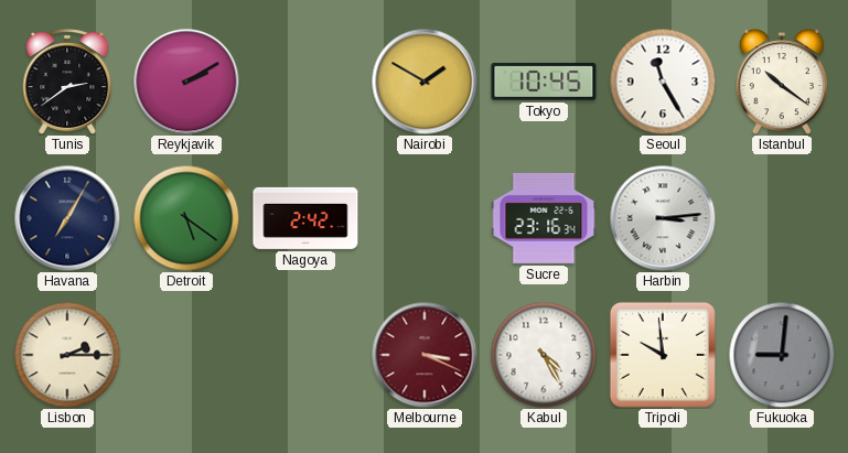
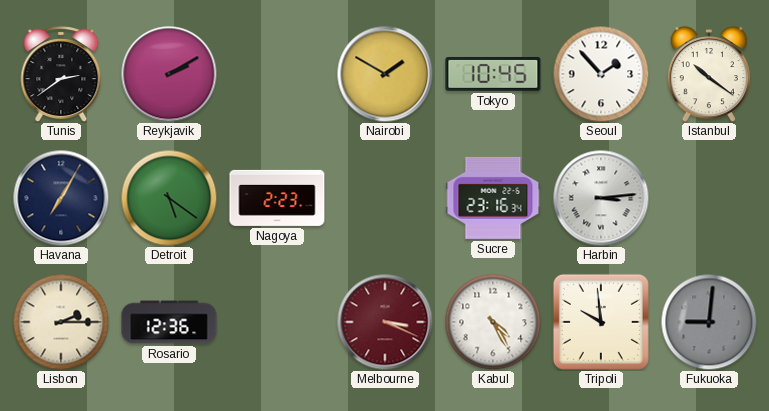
Seoul: 11:25 -> 1:53 (601, 74)
Nagoya: 2:42 -> 2:23 (277, 198)
Rosario: none -> 12:36 (169, 322)
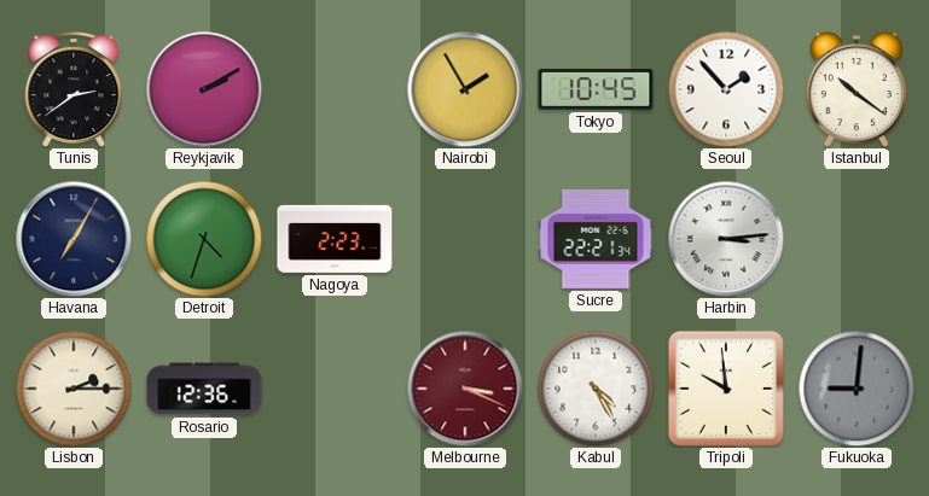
Nairobi: 1:50 -> 1:55 (465, 89)
Detroit: 5:21 -> 4:33 (204, 239)
Sucre: 23:16 -> 22:21 (596, 239)
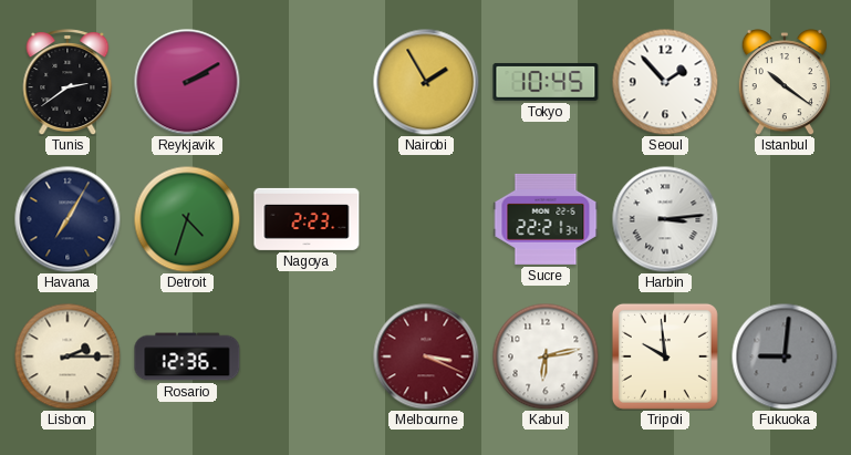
Kabul: 4:25 -> 6:13 (546, 356)
